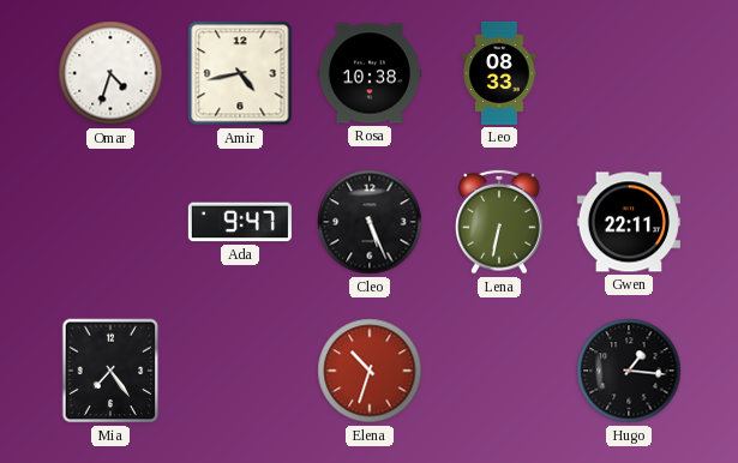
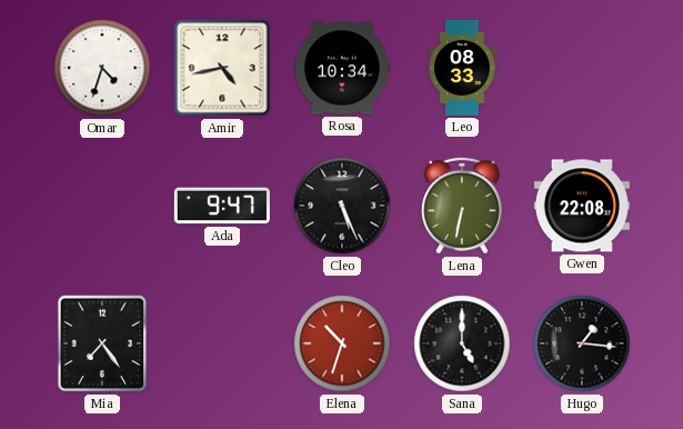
Rosa: 10:38 -> 10:34 (342, 68)
Gwen: 22:11 -> 22:08 (582, 206)
Sana: none -> 5:00 (462, 343)
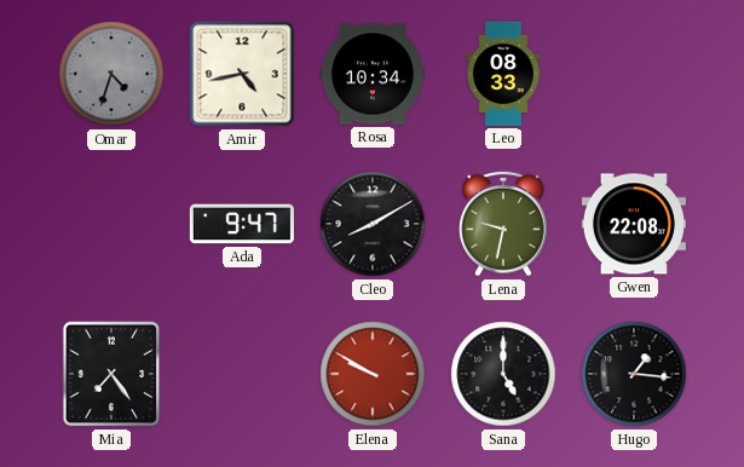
Omar dial: white -> grey (111, 74)
Cleo: 5:26 -> 8:10 (373, 224)
Lena: 6:32 -> 9:32 (504, 224)
Elena: 10:33 -> 9:50 (373, 374)
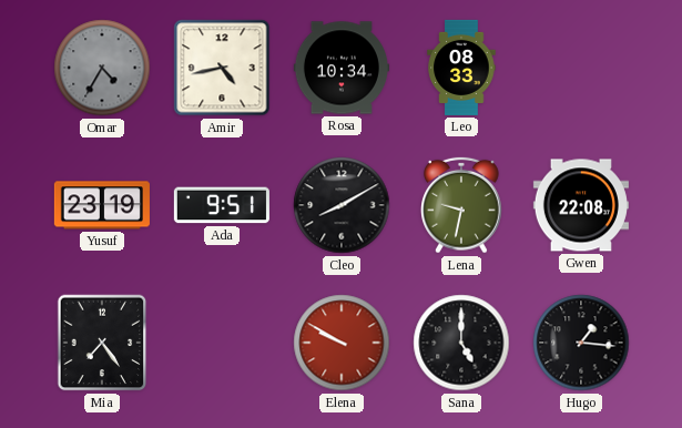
Omar: 4:33 -> 4:35 (102, 68)
Yusuf: none -> 23:19 (102, 205)
Ada: 9:47 -> 9:51 (222, 205)
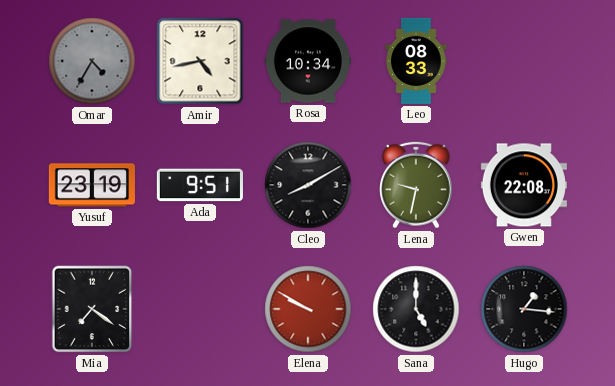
Mia: 7:24 -> 7:21 (92, 309)
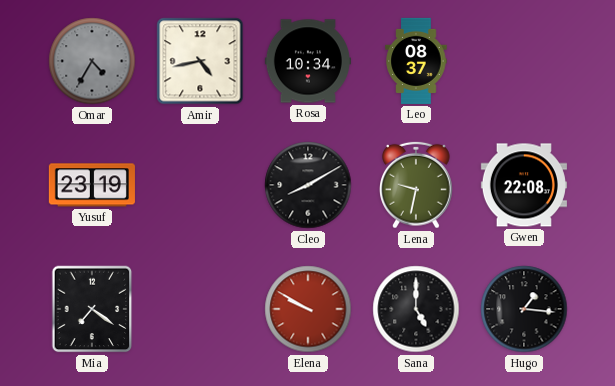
Leo: 08:33 -> 08:37 (416, 61)
Ada: 9:51 -> none (200, 185)
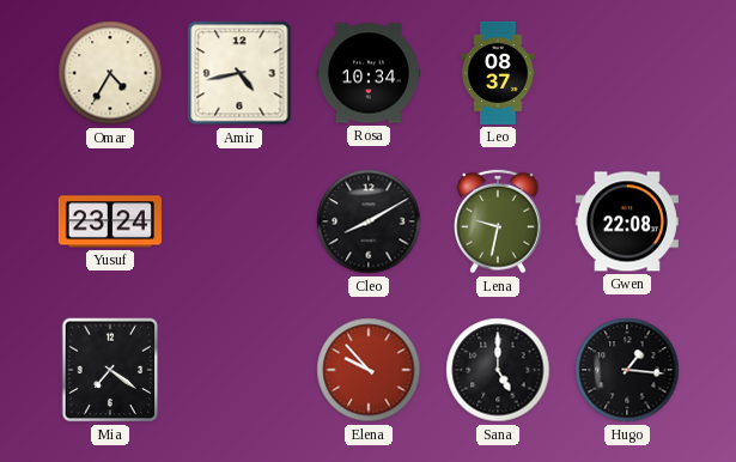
Omar dial: grey -> cream (110, 73)
Yusuf: 23:19 -> 23:24 (110, 221)
Elena: 9:50 -> 9:53 (369, 370)
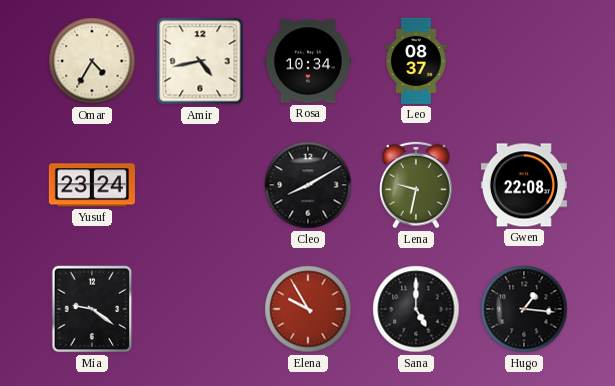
Mia: 7:21 -> 9:21 (92, 309)
Elena: 9:53 -> 9:55 (308, 309)
